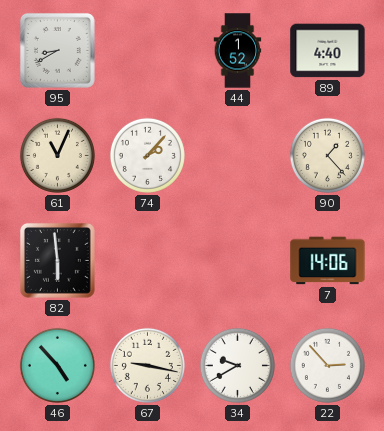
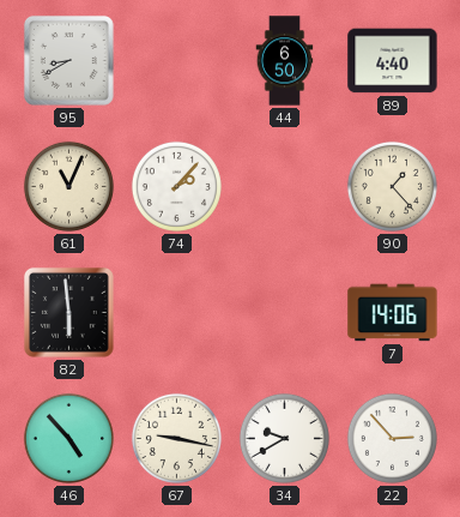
44: 1:52 -> 6:50 (285, 61)
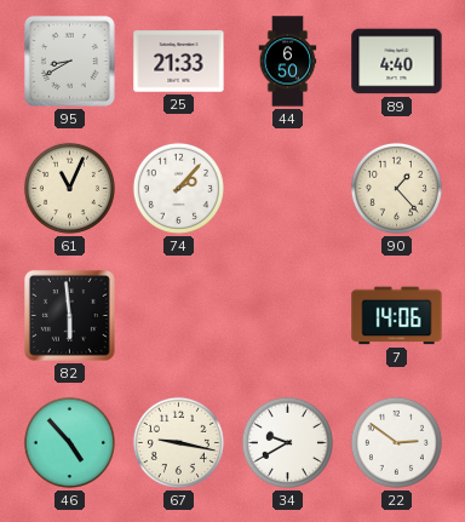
25: none -> 21:33 (179, 62)
22: 2:53 -> 2:51 (396, 442)
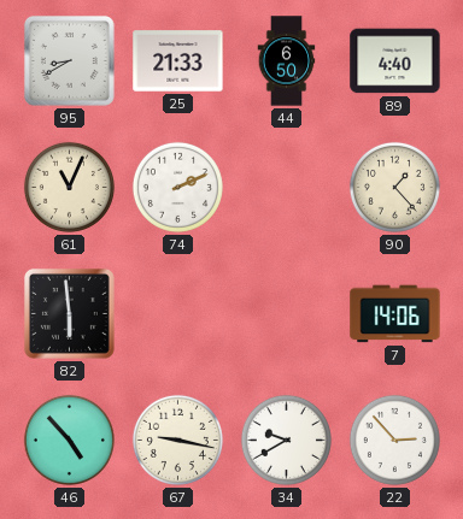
74: 2:07 -> 2:11 (177, 187)
22: 2:51 -> 2:53 (394, 440)
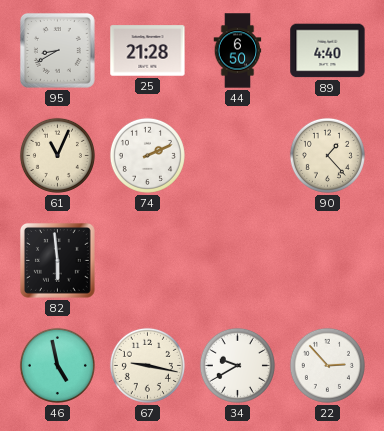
25: 21:33 -> 21:28 (148, 51)
7: 14:06 -> none (395, 314)
46: 4:53 -> 4:58 (57, 365)
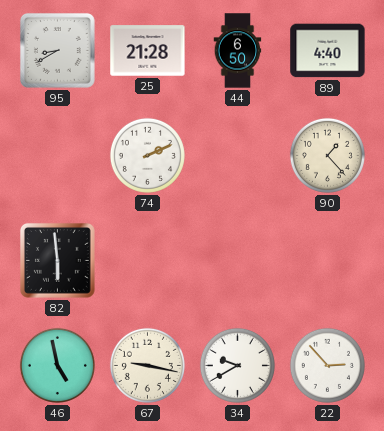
61: 11:04 -> none (57, 155)
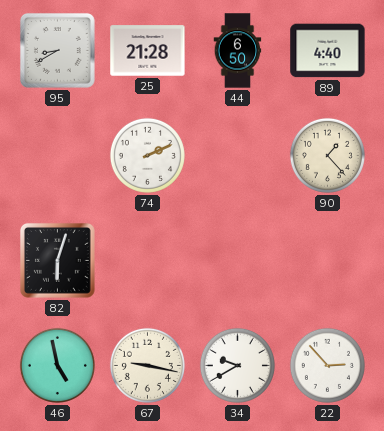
82: 5:59 -> 6:03 (58, 261)
